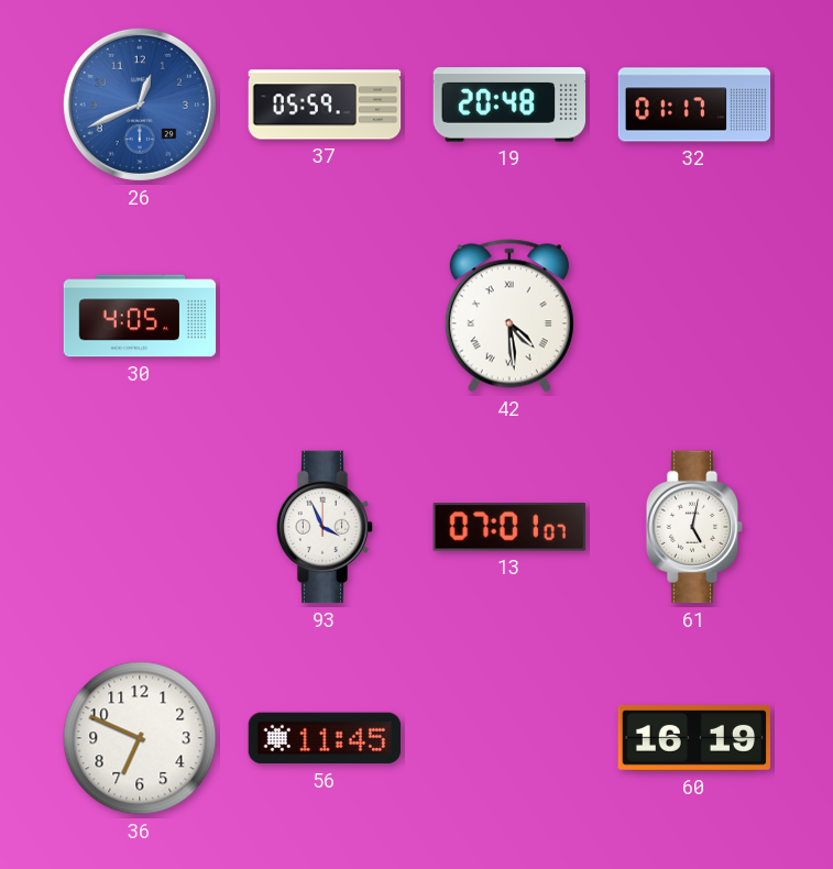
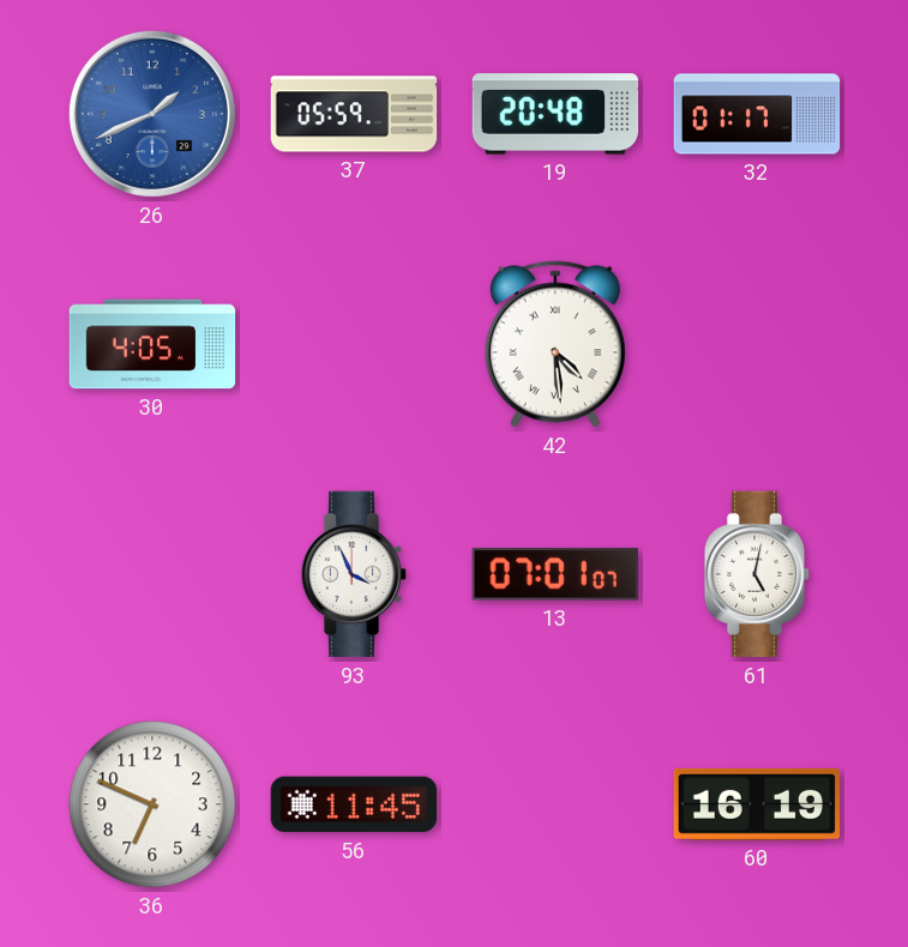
26: 12:41 -> 1:41 (152, 114)
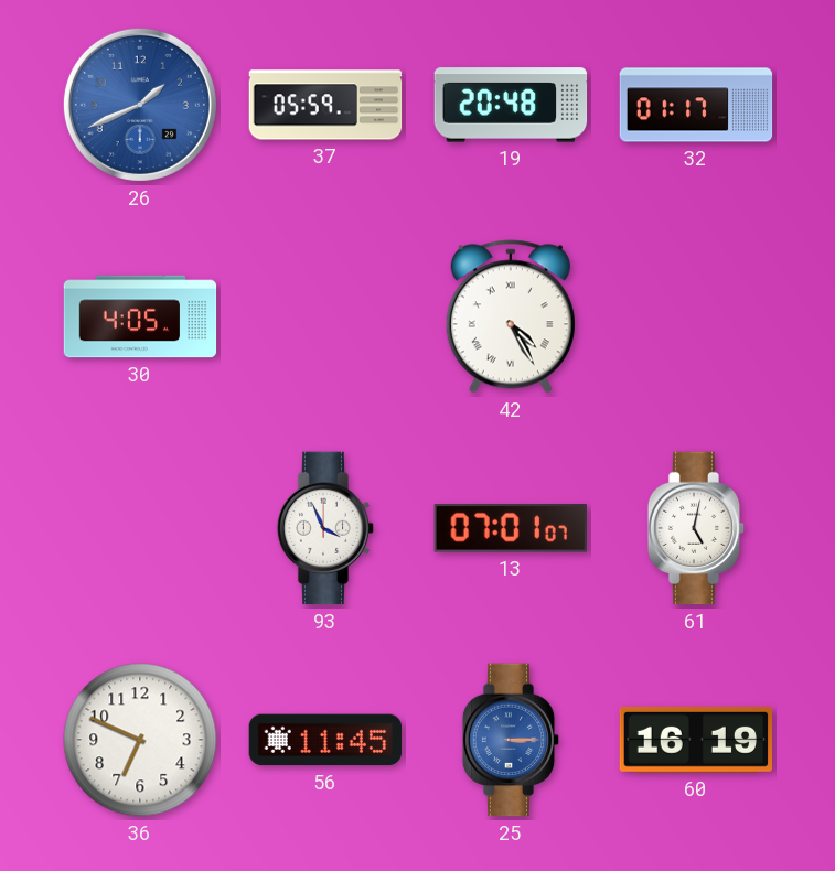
42: 4:29 -> 4:25 (511, 316)
25: none -> 3:15 (511, 740)
